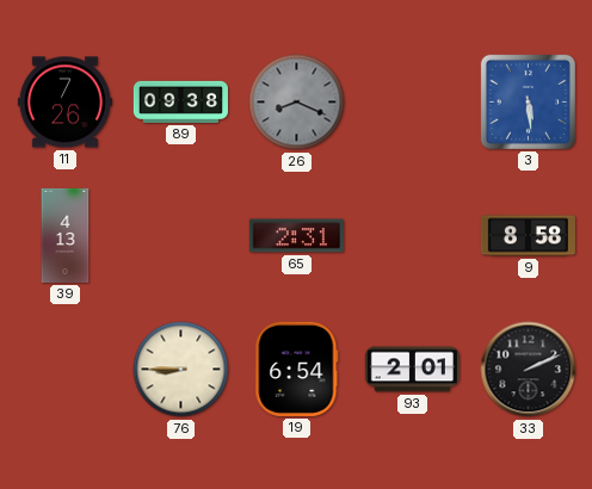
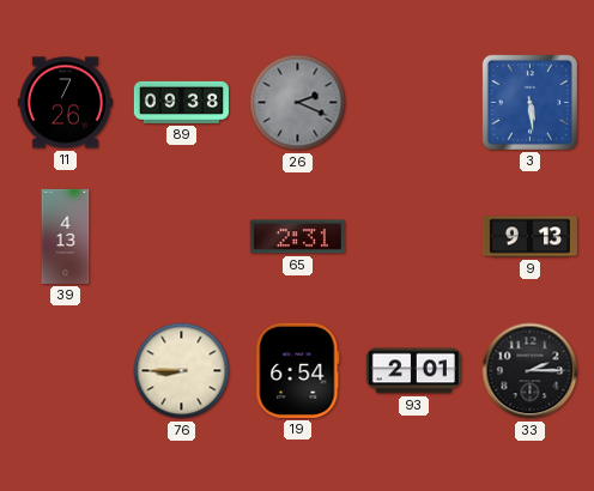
26: 8:19 -> 2:19 (298, 103)
9: 8:58 -> 9:13 (529, 237)
33: 2:11 -> 2:15 (531, 371)
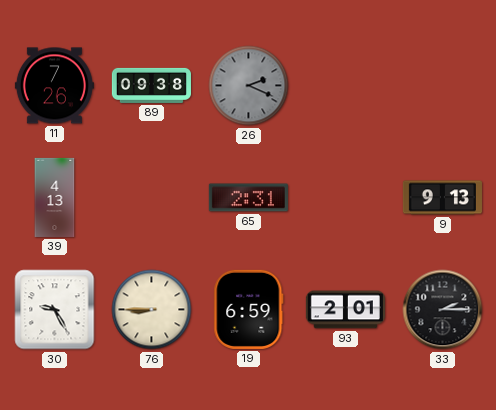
3: 5:29 -> none (529, 102)
30: none -> 9:25 (55, 310)
19: 6:54 -> 6:59 (249, 309)
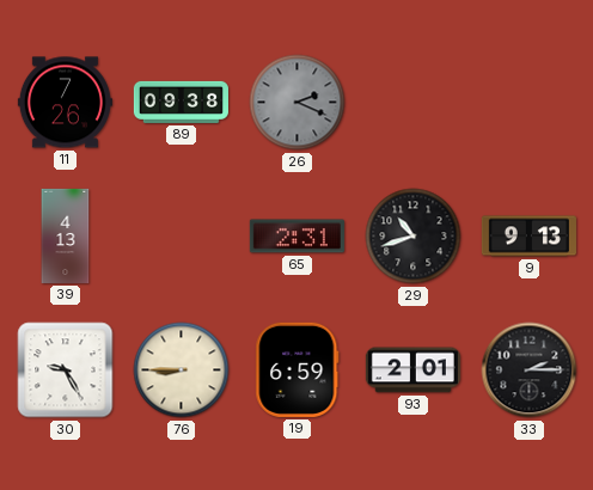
29: none -> 10:42 (414, 237)
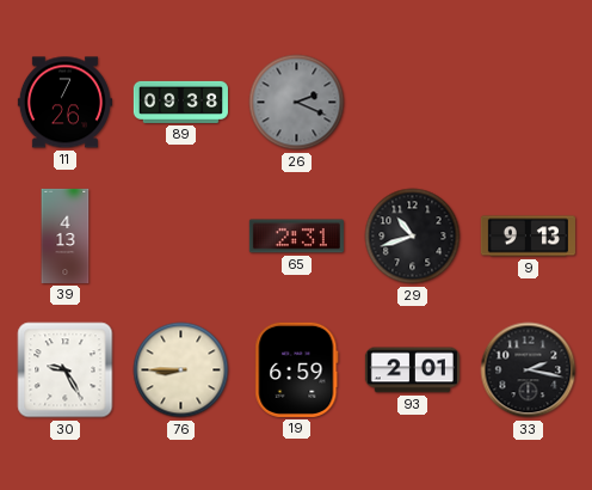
33: 2:15 -> 2:17 (529, 370)
